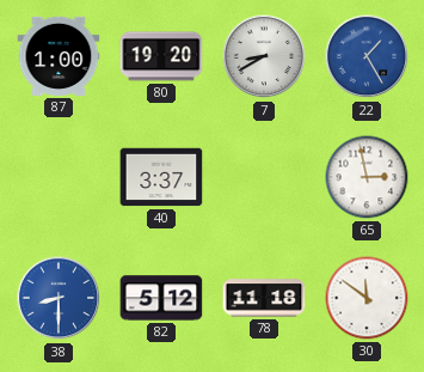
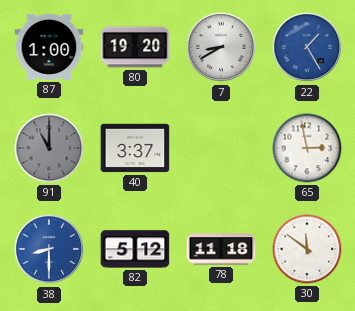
91: none -> 11:00 (49, 148)
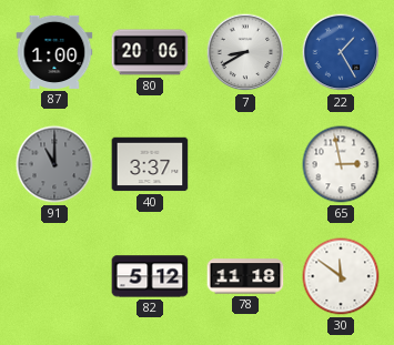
80: 19:20 -> 20:06 (150, 52)
38: 8:30 -> none (49, 249)
